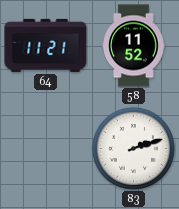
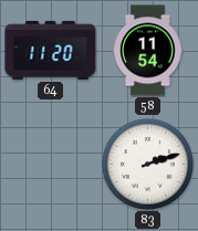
64: 11:21 -> 11:20 (51, 50)
58: 11:52 -> 11:54 (148, 51)
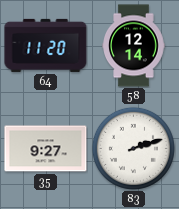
58: 11:54 -> 12:14 (134, 46)
35: none -> 9:27 (46, 149)
